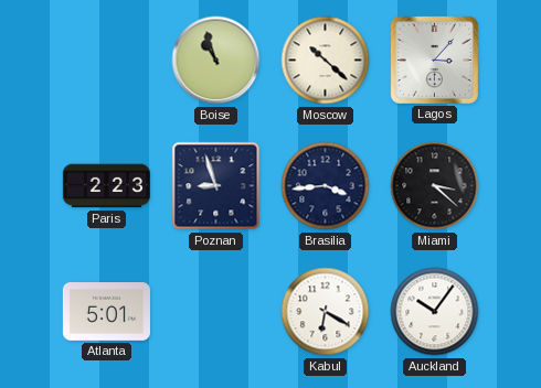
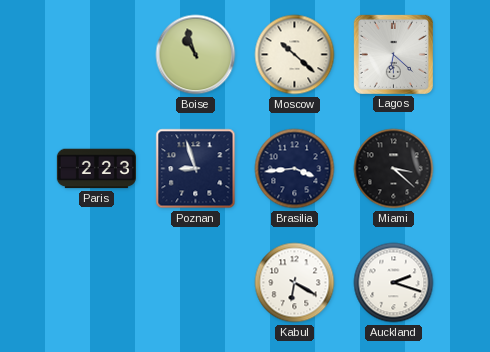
Lagos: 3:07 -> 6:22 (393, 54)
Atlanta: 5:01 -> none (106, 312)
Auckland: 10:06 -> 2:18 (394, 283)
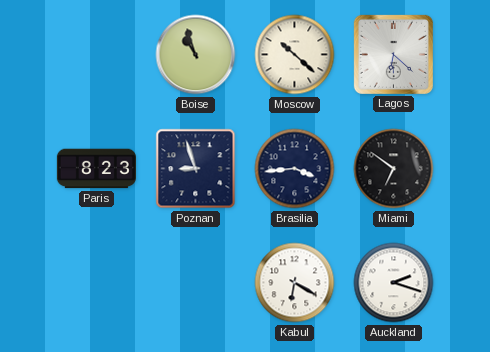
Paris: 2:23 -> 8:23 (96, 169)
Miami: 3:22 -> 6:51 (394, 169)
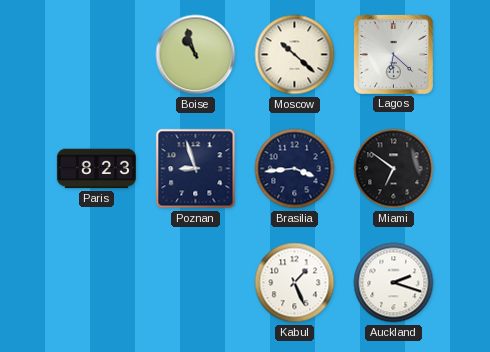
Kabul: 6:20 -> 1:26 (295, 283)
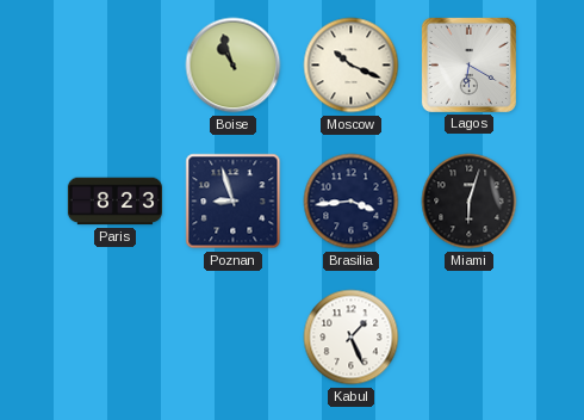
Moscow: 10:22 -> 10:19 (352, 66)
Lagos: 6:22 -> 6:20 (468, 64)
Miami: 6:51 -> 6:03 (470, 202)
Auckland: 2:18 -> none (394, 283)
